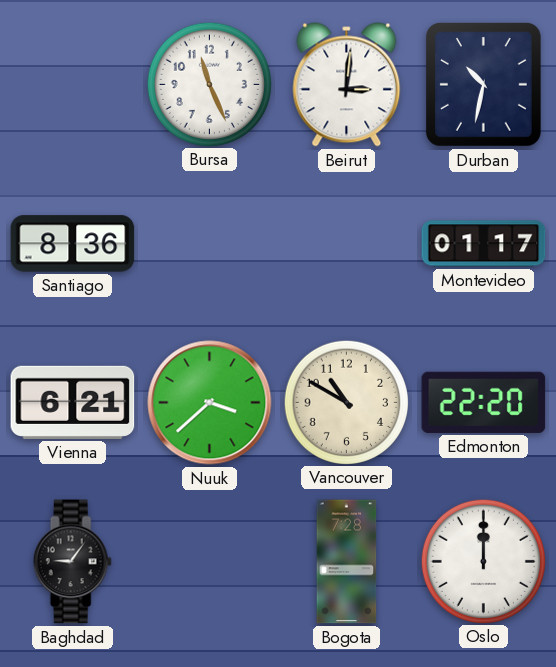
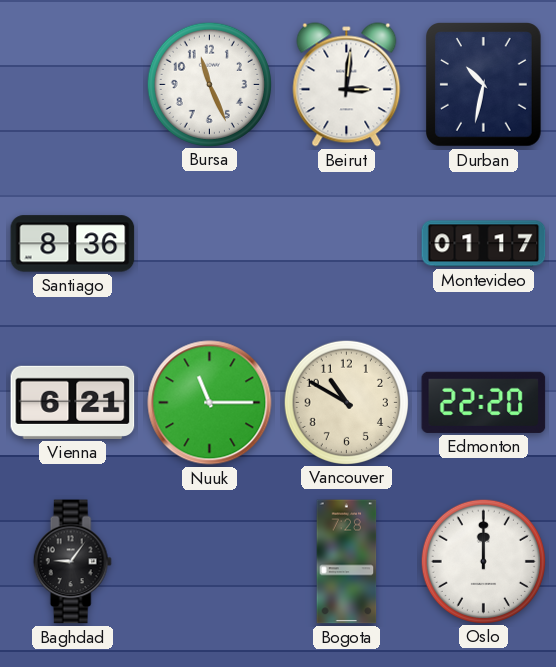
Nuuk: 3:38 -> 11:15 (210, 403)
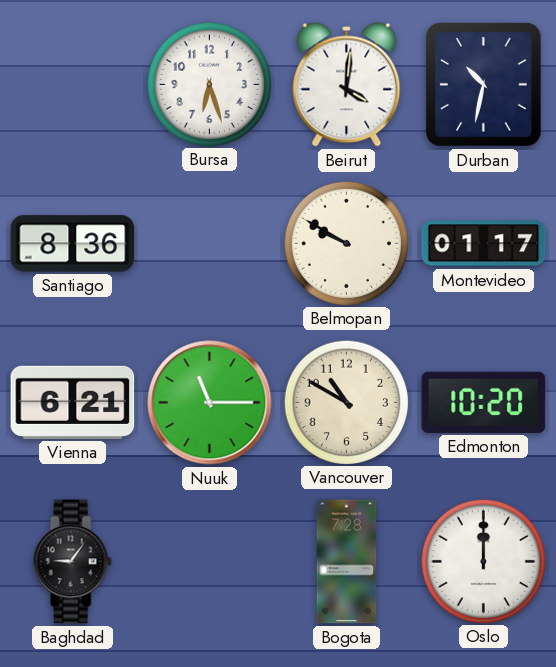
Bursa: 11:26 -> 6:27 (209, 84)
Beirut: 3:01 -> 4:01 (347, 85)
Belmopan: none -> 9:50 (346, 243)
Edmonton: 22:20 -> 10:20 (484, 402)
